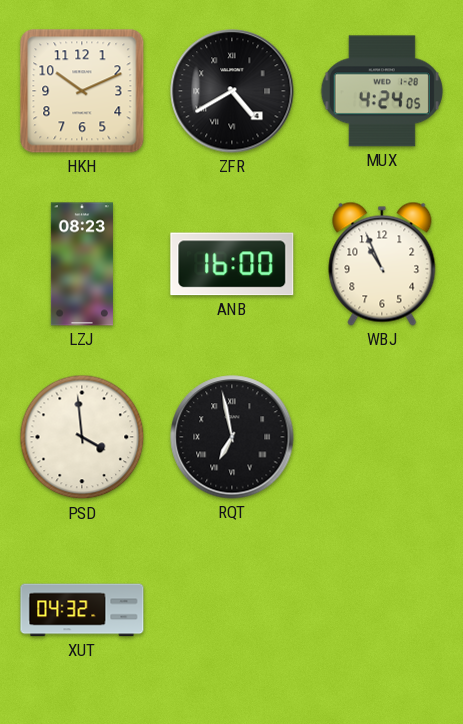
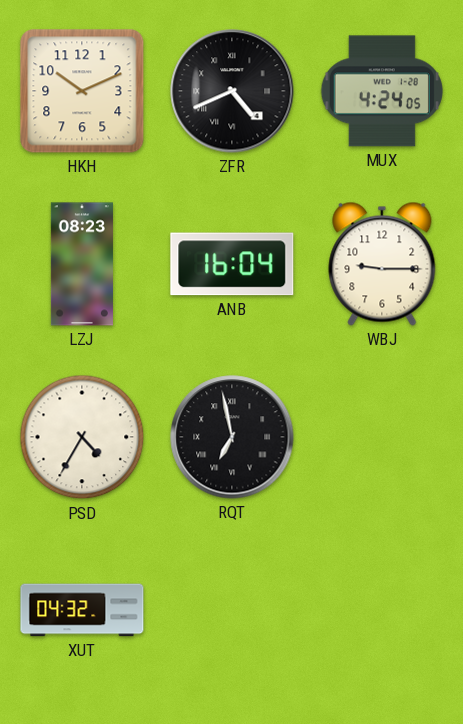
ZFR: 4:40 -> 4:41 (232, 91)
ANB: 16:00 -> 16:04 (232, 264)
WBJ: 10:56 -> 9:15 (382, 264)
PSD: 3:59 -> 4:35 (82, 437)
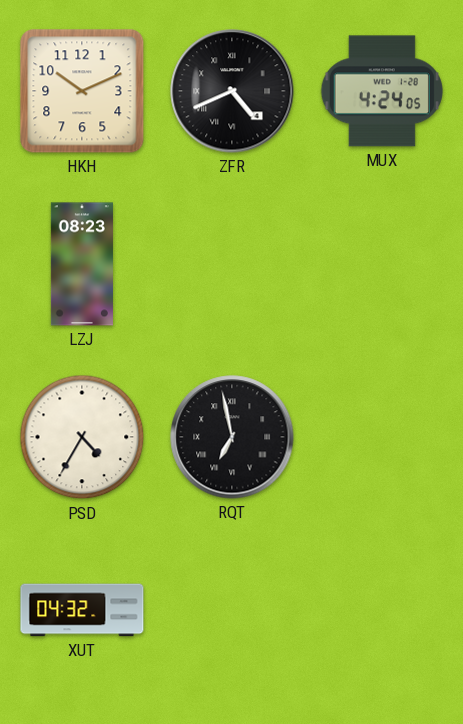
ANB: 16:04 -> none (232, 264)
WBJ: 9:15 -> none (382, 264)
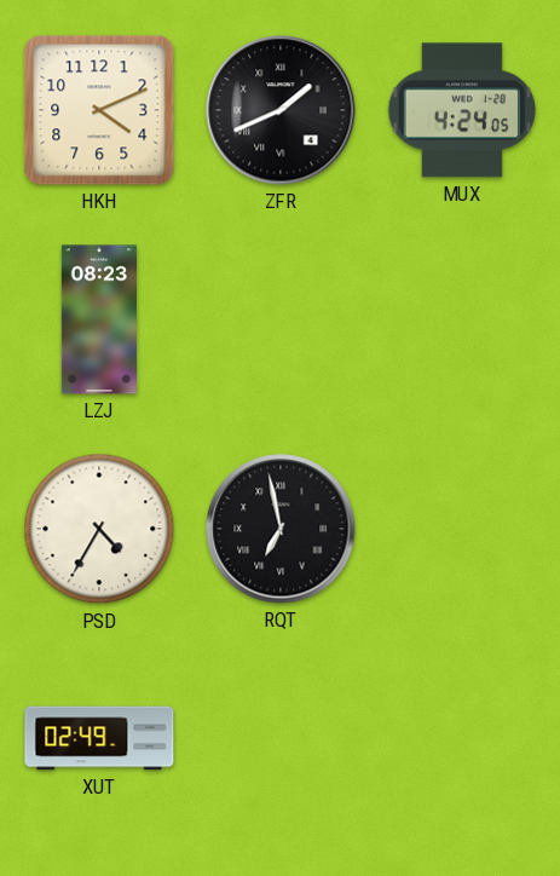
HKH: 10:11 -> 4:11 (99, 110)
ZFR: 4:41 -> 1:41 (281, 110)
XUT: 04:32 -> 02:49 (99, 738)
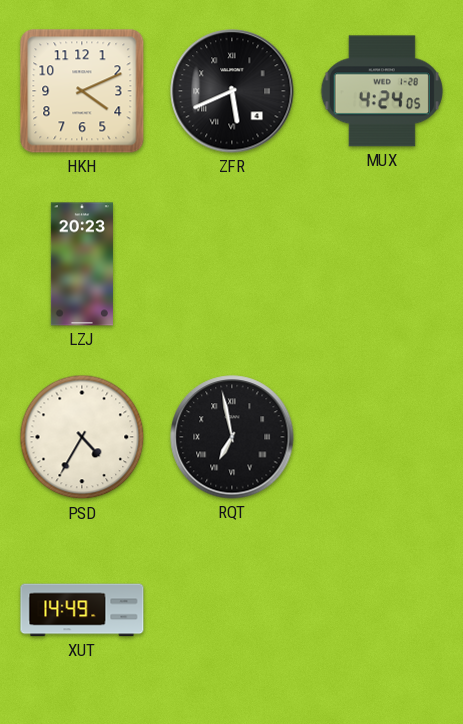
ZFR: 1:41 -> 5:41 (232, 91)
LZJ: 08:23 -> 20:23 (82, 264)
XUT: 02:49 -> 14:49 (82, 610)
